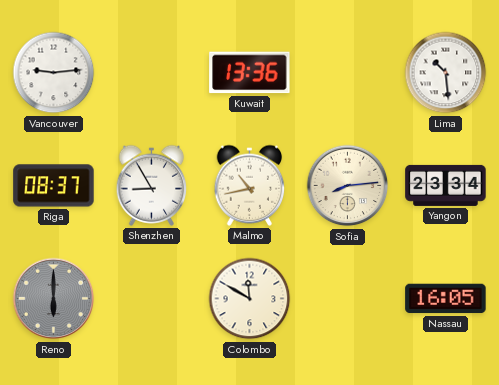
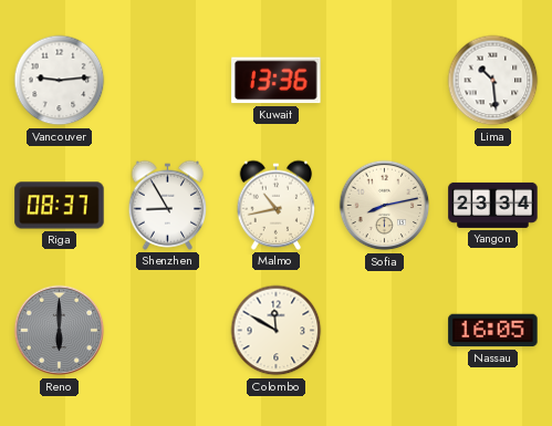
Sofia: 8:14 -> 8:13 (385, 206)
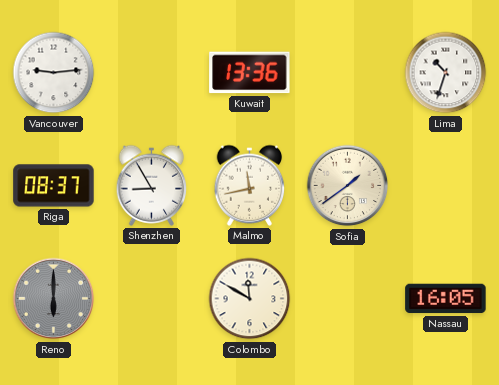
Lima: 10:29 -> 10:33 (446, 73)
Malmo: 10:43 -> 11:43 (250, 185)
Sofia: 8:13 -> 1:39 (348, 186)
Yangon: 23:34 -> none (493, 205)
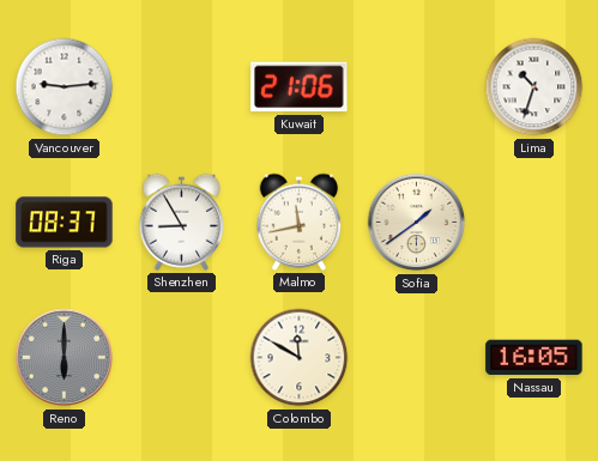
Kuwait: 13:36 -> 21:06 (300, 87)
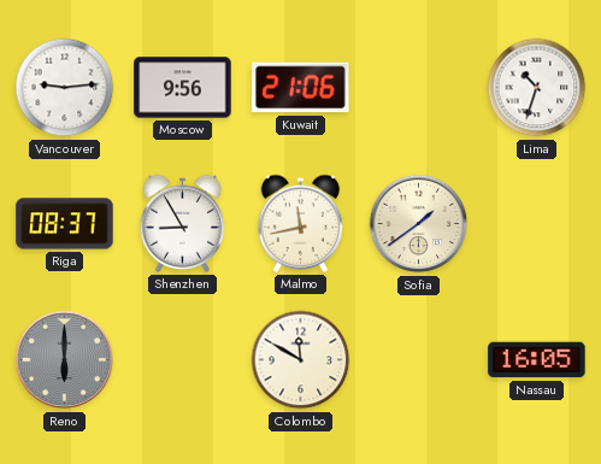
Moscow: none -> 9:56 (183, 88)
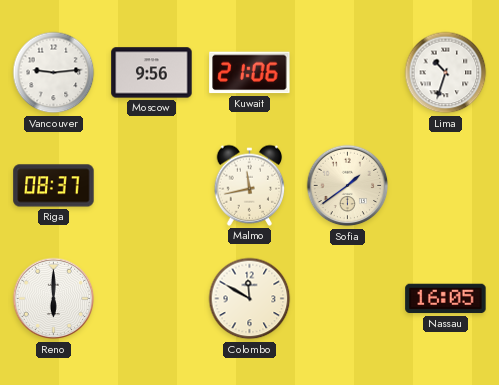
Shenzhen: 8:55 -> none (183, 223)
Reno dial: grey -> white (54, 299)
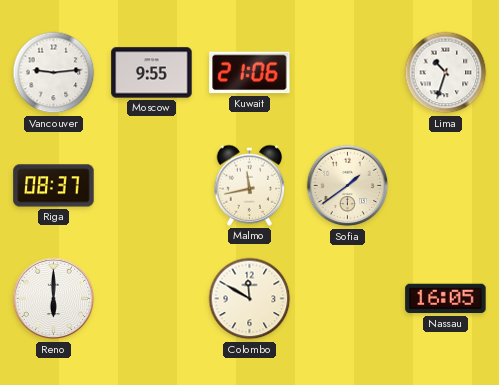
Moscow: 9:56 -> 9:55 (152, 73)
